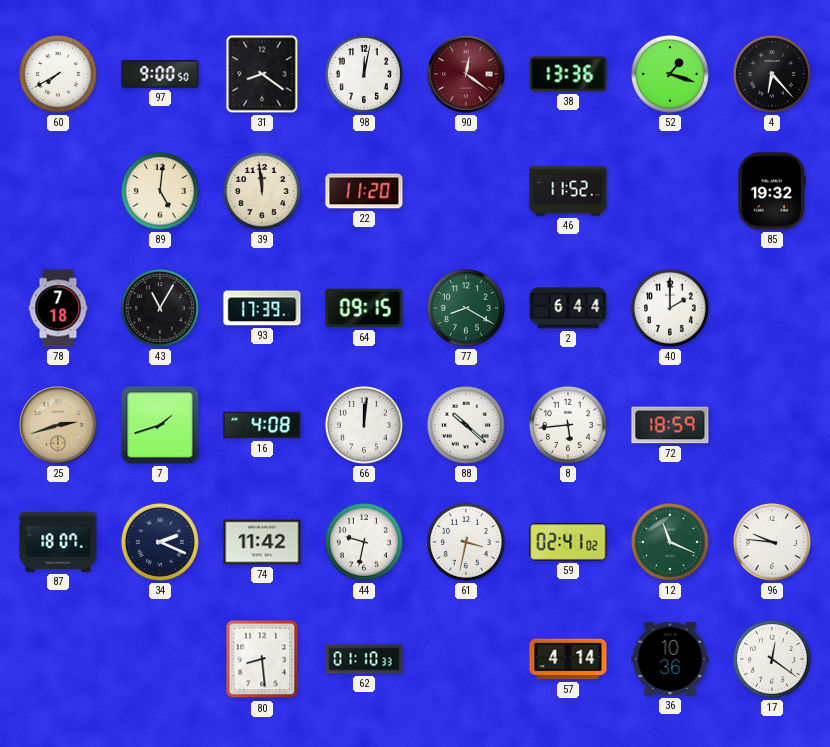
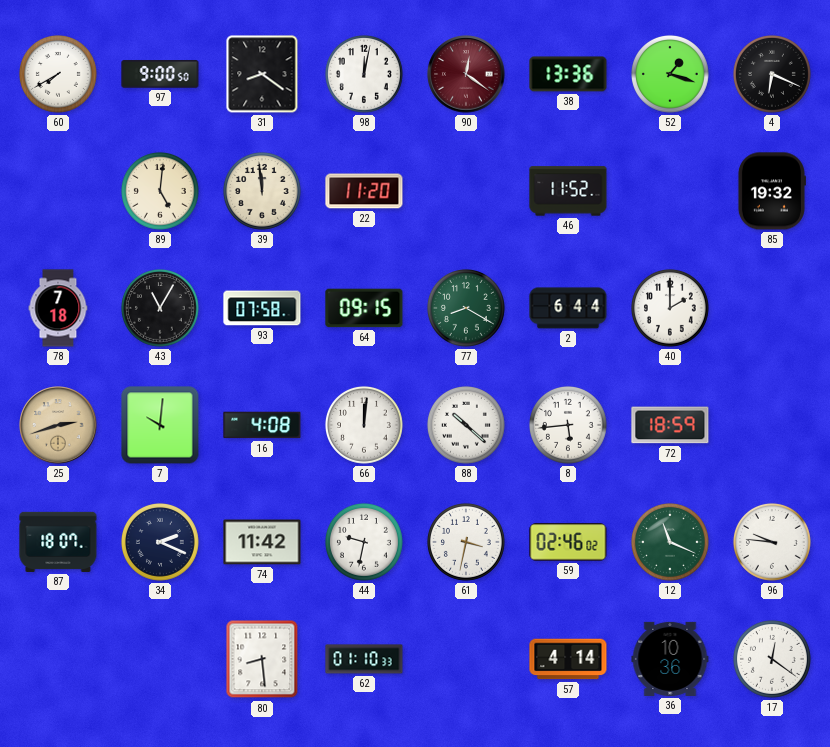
4: 6:23 -> 6:19 (772, 74)
93: 17:39 -> 07:58 (262, 308)
7: 1:42 -> 10:01 (160, 425)
59: 02:41 -> 02:46 (568, 542)
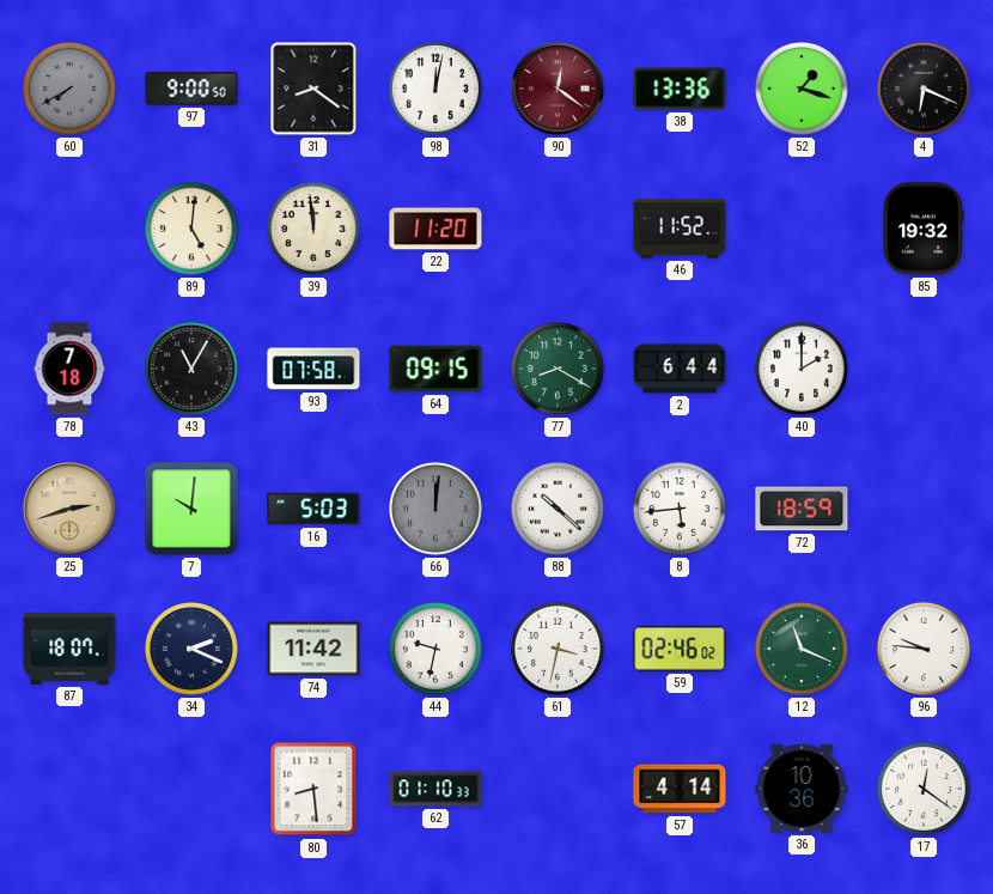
60 dial: white -> grey (69, 89)
16: 4:08 -> 5:03 (313, 509)
66 dial: white -> grey (435, 509)
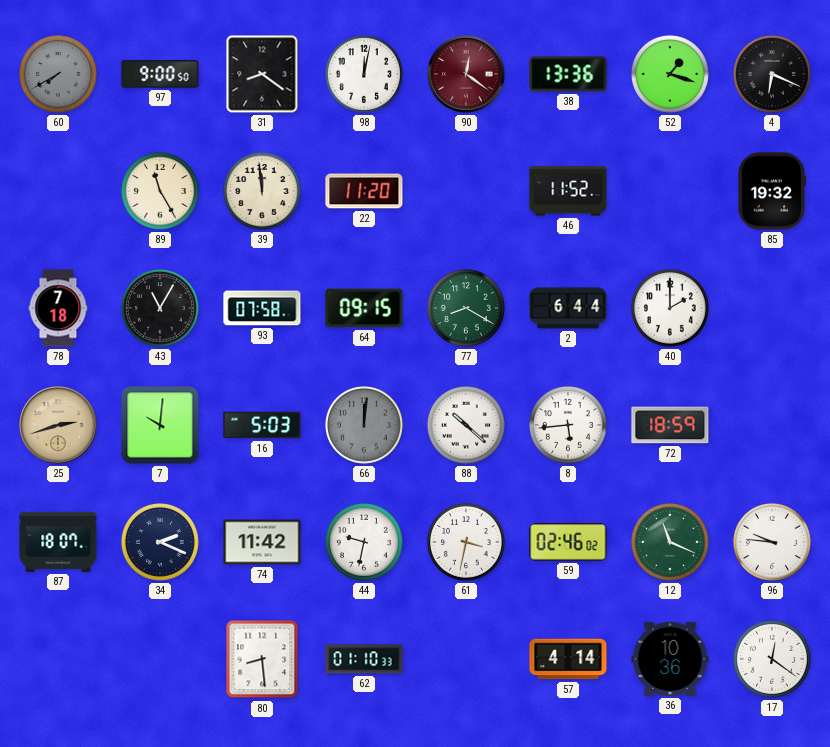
89: 5:01 -> 11:25 (160, 191)
